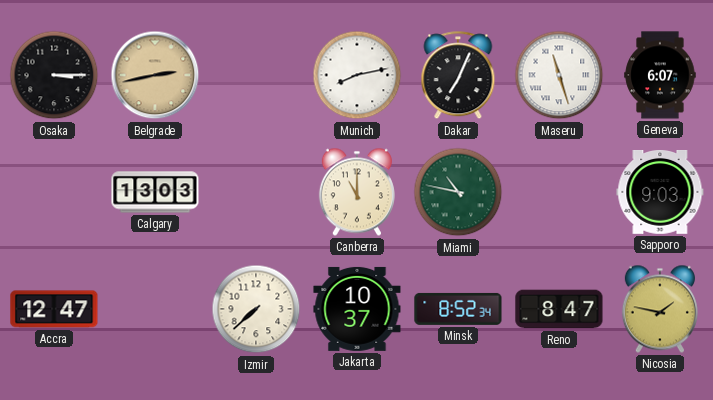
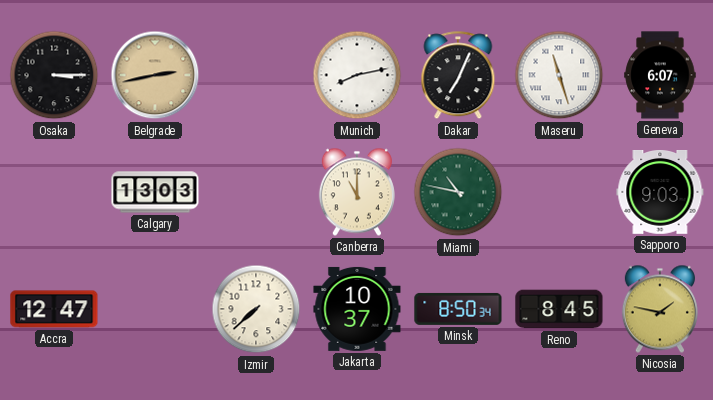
Minsk: 8:52 -> 8:50 (458, 309)
Reno: 8:47 -> 8:45 (559, 309)
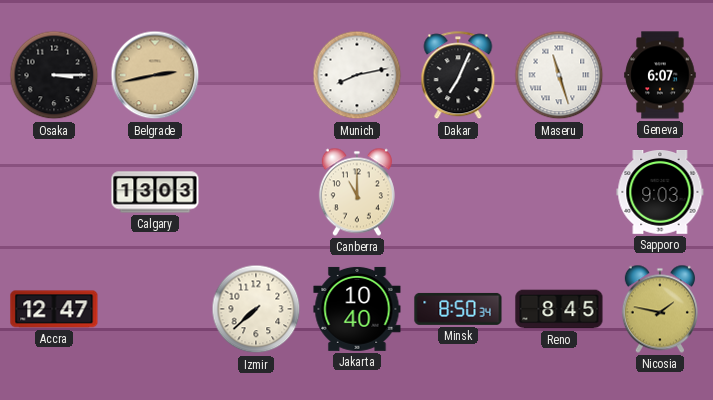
Miami: 10:47 -> none (458, 192)
Jakarta: 10:37 -> 10:40 (357, 309)
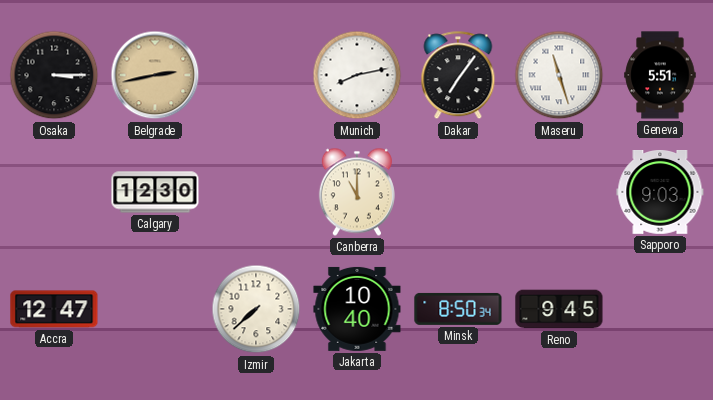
Dakar: 7:04 -> 7:06 (458, 76)
Geneva: 6:07 -> 5:51 (660, 75)
Calgary: 13:03 -> 12:30 (155, 192)
Reno: 8:45 -> 9:45 (559, 309)
Nicosia: 1:47 -> none (660, 309)
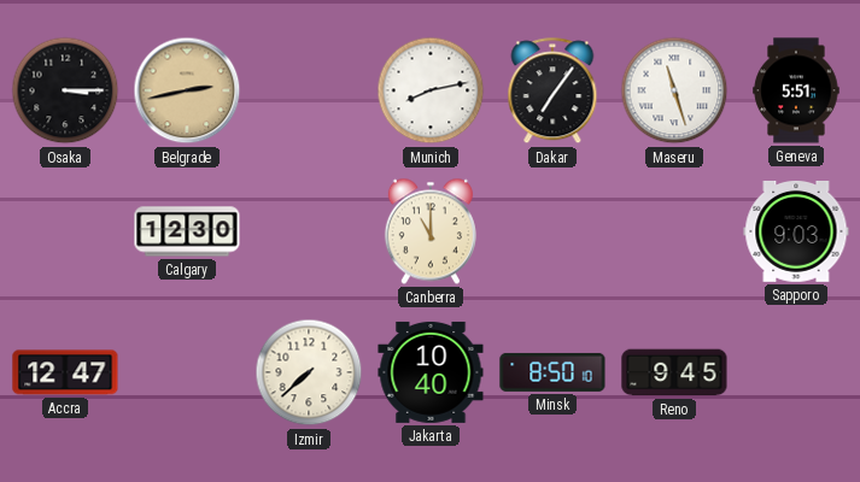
Minsk: 8:50:34 -> 8:50:10 (552, 372)
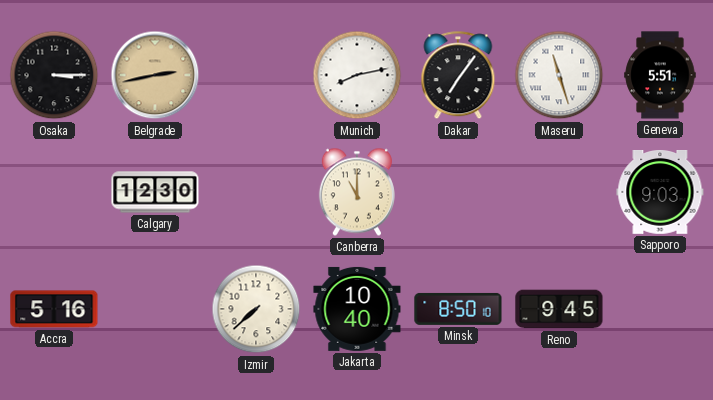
Accra: 12:47 -> 5:16 (54, 309)
